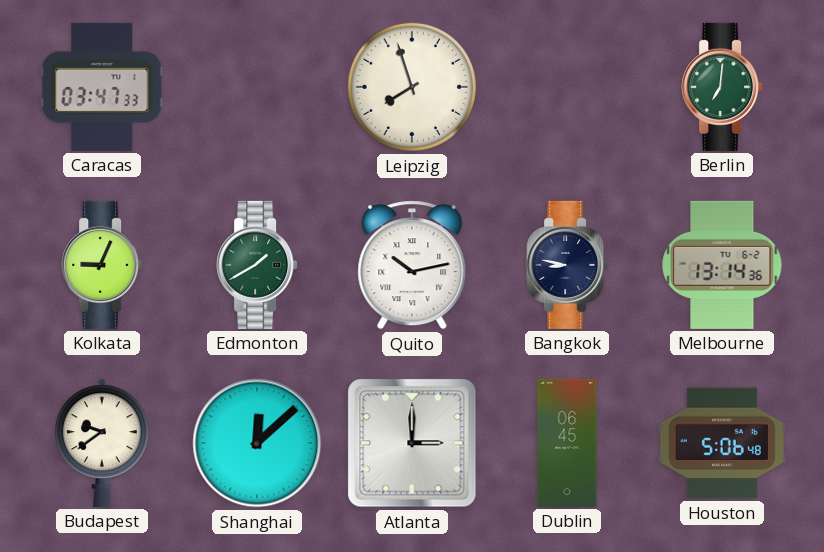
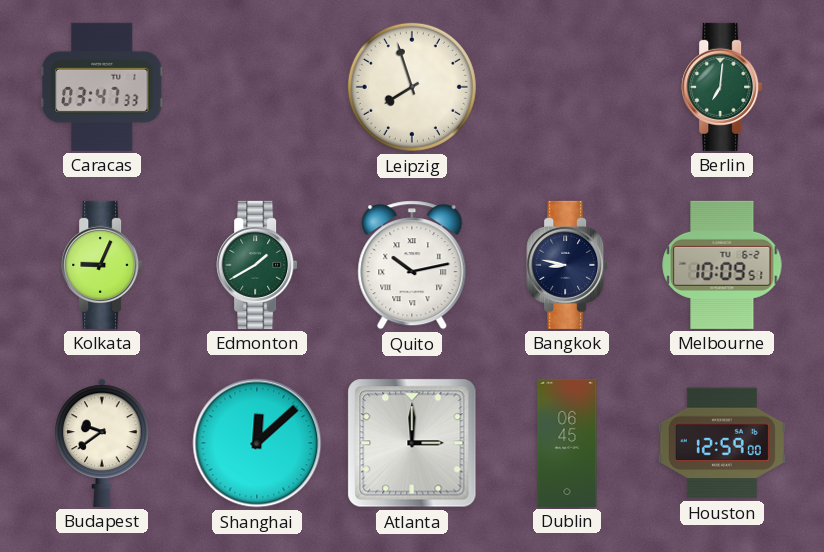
Melbourne: 13:14 -> 10:09 (722, 265)
Houston: 5:06 -> 12:59 (722, 443)
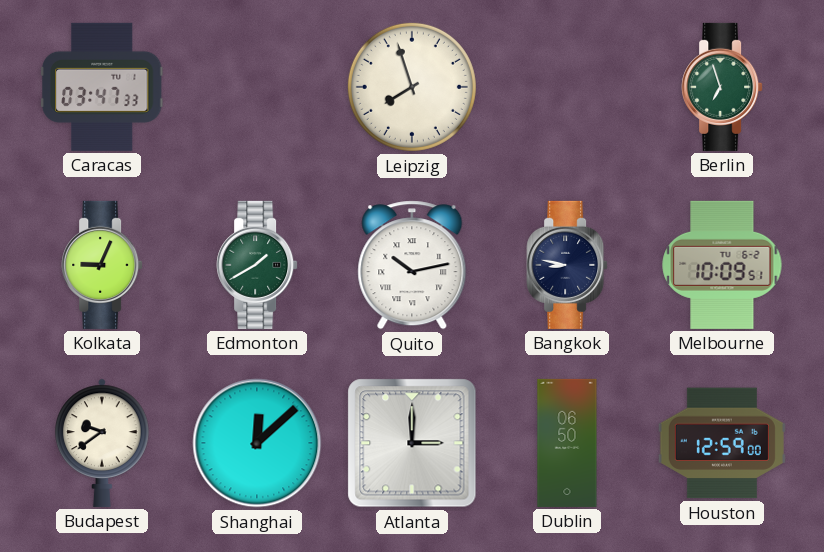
Berlin: 7:01 -> 6:57 (722, 87)
Dublin: 06:45 -> 06:50 (567, 443)
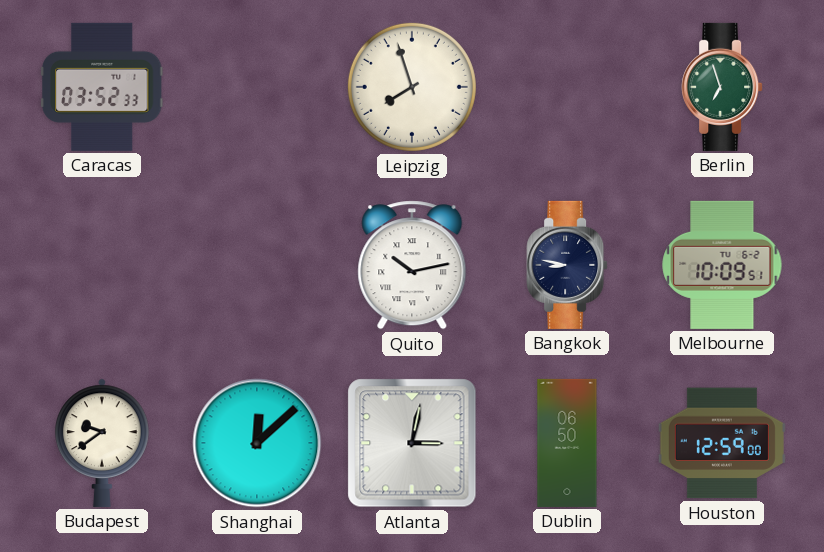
Caracas: 03:47 -> 03:52 (102, 87)
Kolkata: 9:04 -> none (102, 265)
Edmonton: 1:40 -> none (257, 265)
Atlanta: 3:00 -> 3:02 (412, 443)
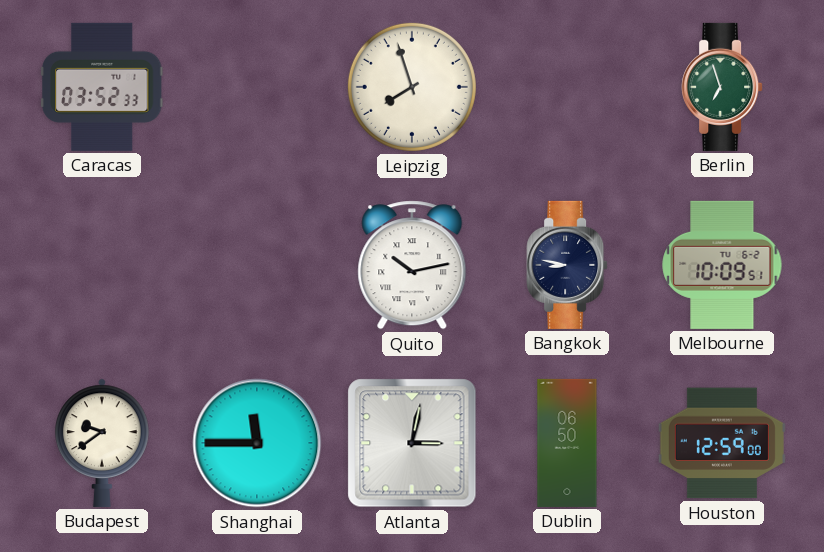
Shanghai: 12:08 -> 11:45 (257, 443)
